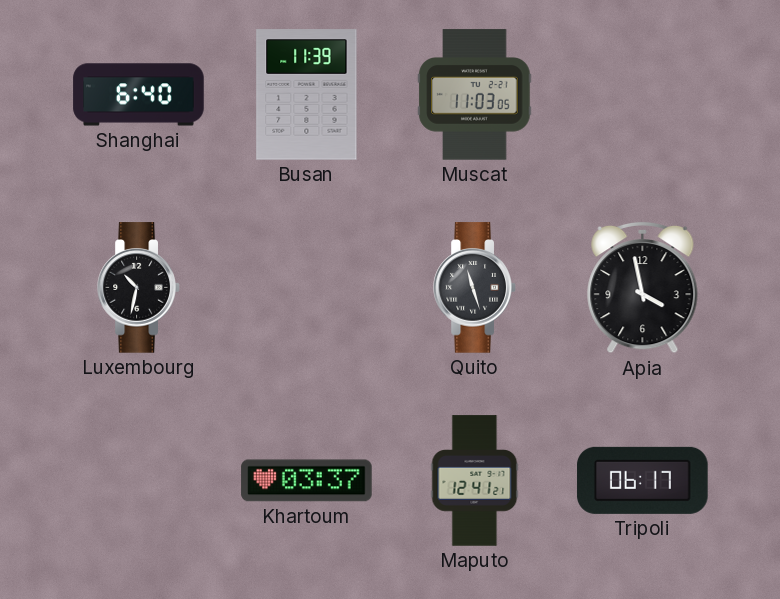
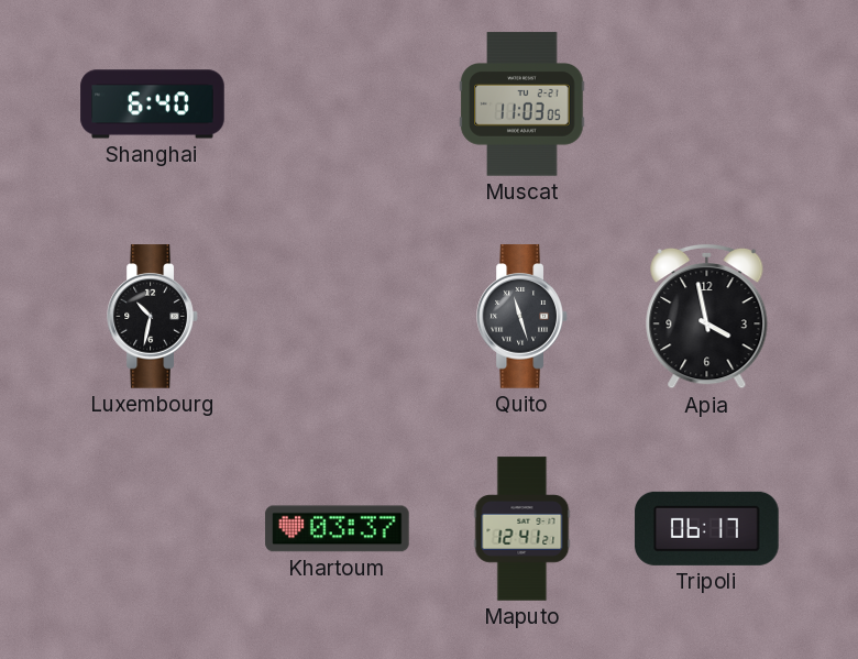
Busan: 11:39 -> none (307, 95)
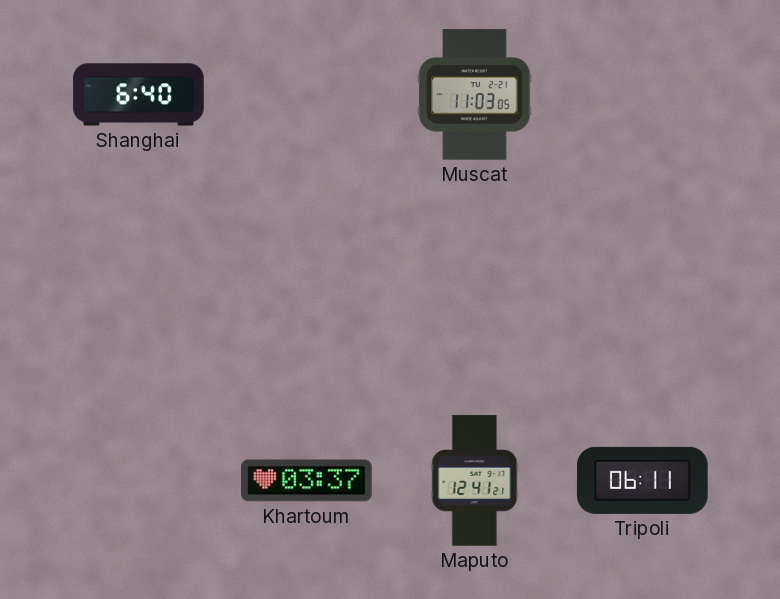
Luxembourg: 10:32 -> none (153, 317)
Quito: 11:27 -> none (522, 317)
Apia: 3:58 -> none (707, 317)
Tripoli: 06:17 -> 06:11 (643, 480)
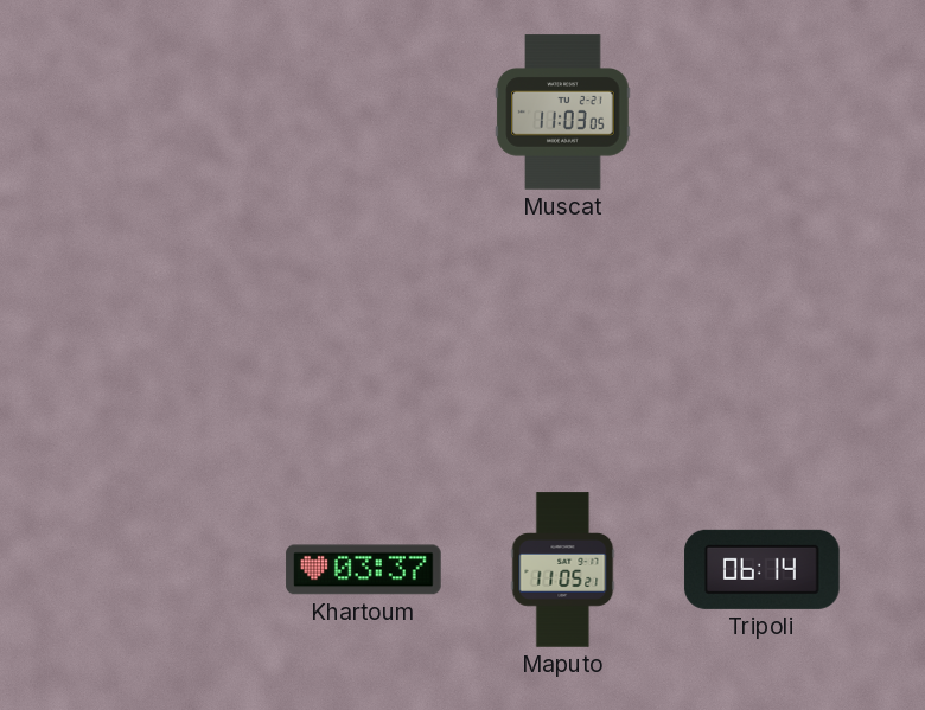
Shanghai: 6:40 -> none (139, 95)
Maputo: 12:41 -> 11:05 (563, 570)
Tripoli: 06:11 -> 06:14 (763, 569)
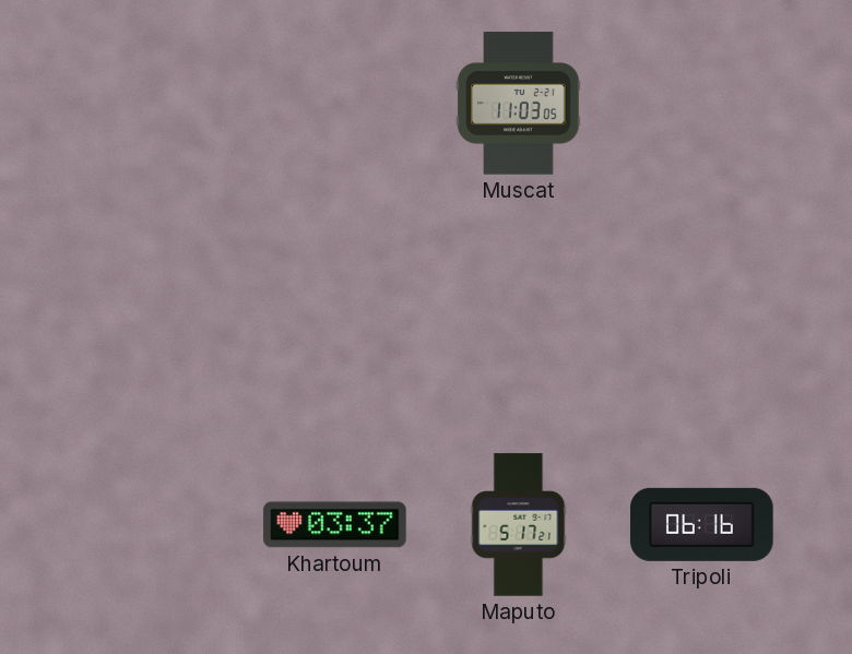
Maputo: 11:05 -> 5:17 (519, 525)
Tripoli: 06:14 -> 06:16 (702, 524)
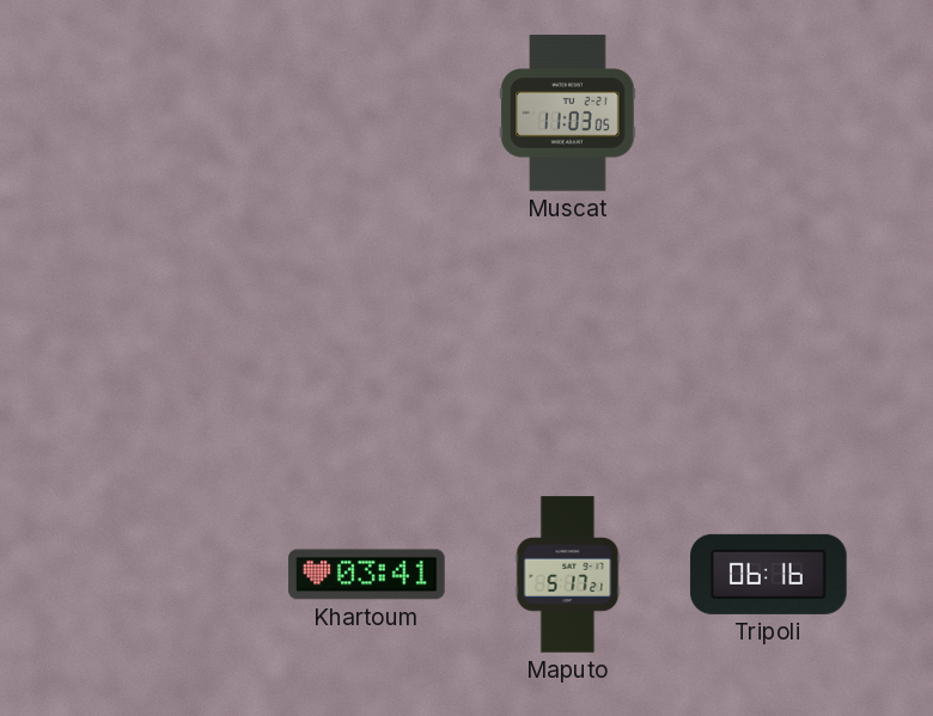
Khartoum: 03:37 -> 03:41 (367, 575)
